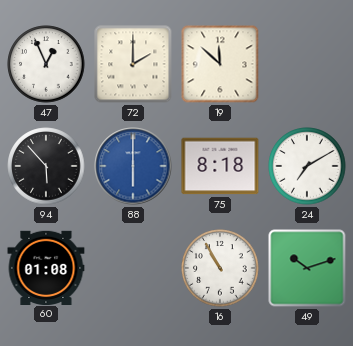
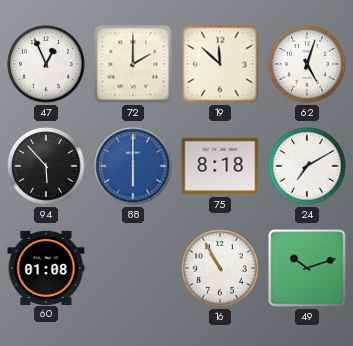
62: none -> 5:03 (307, 64)
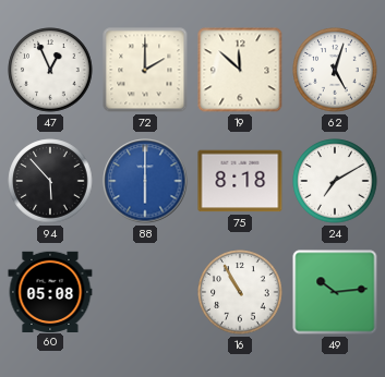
60: 01:08 -> 05:08 (50, 291)
49: 10:12 -> 10:14 (335, 292)
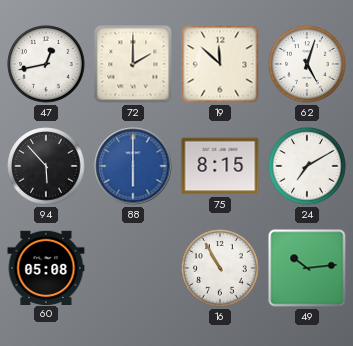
47: 12:56 -> 12:43 (46, 64)
75: 8:18 -> 8:15 (220, 166)
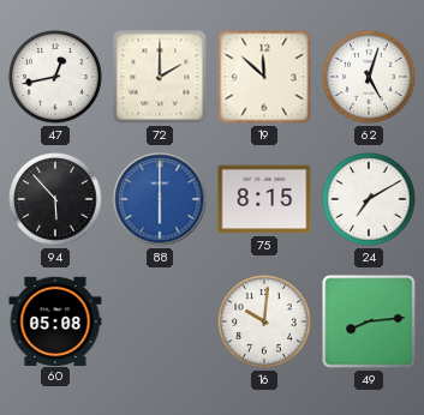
16: 10:55 -> 10:01 (264, 321)
49: 10:14 -> 8:14 (369, 321)
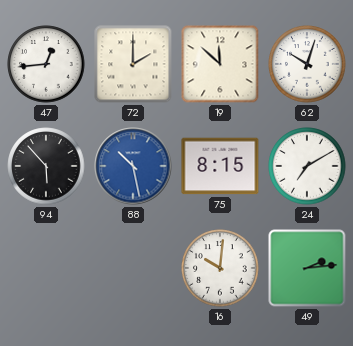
47: 12:43 -> 12:44 (46, 64)
62: 5:03 -> 10:03 (307, 64)
88: 6:00 -> 10:28 (133, 166)
60: 05:08 -> none (55, 320)
49: 8:14 -> 2:14 (307, 268)
